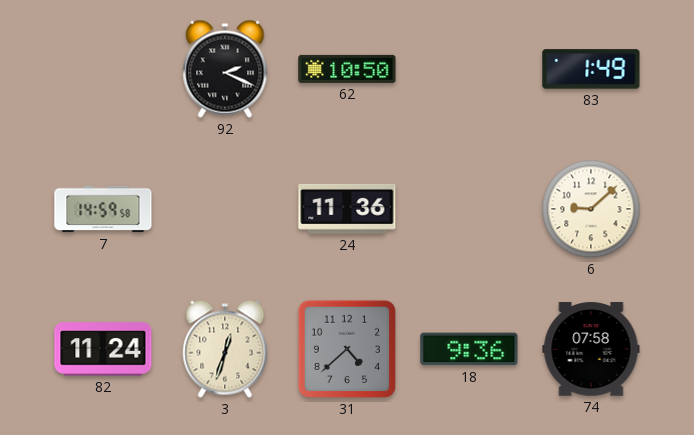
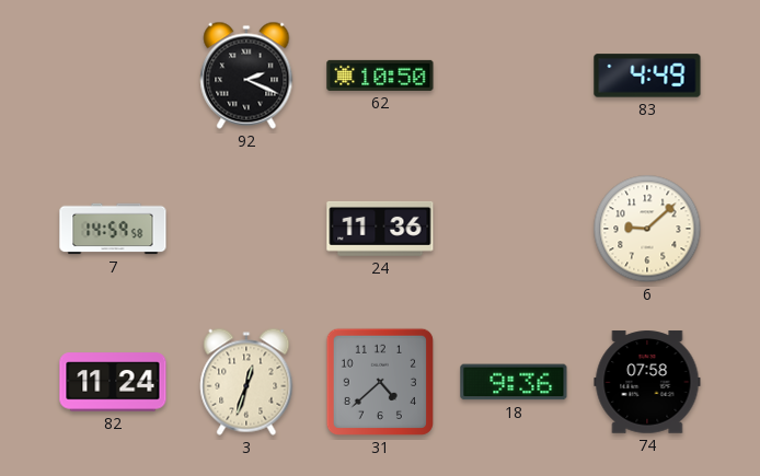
83: 1:49 -> 4:49 (647, 76)
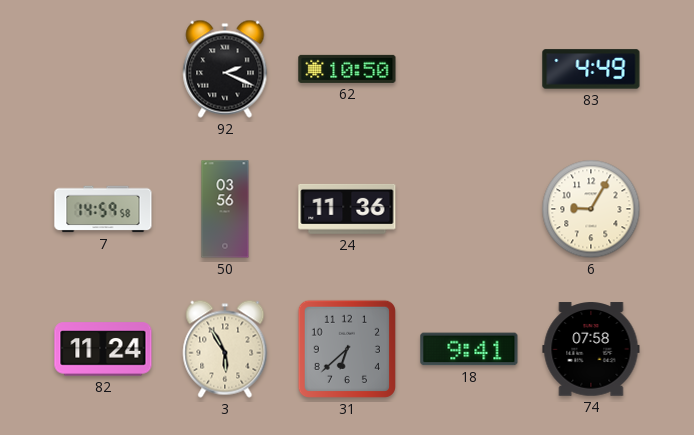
50: none -> 03:56 (225, 209)
6: 9:08 -> 9:05 (591, 209)
3: 12:33 -> 5:55 (225, 349)
31: 4:38 -> 6:38 (347, 349)
18: 9:36 -> 9:41 (469, 349)
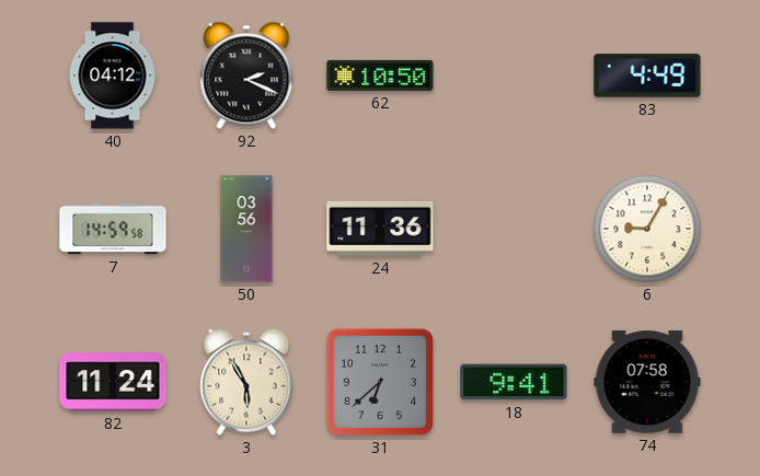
40: none -> 04:12 (113, 76)
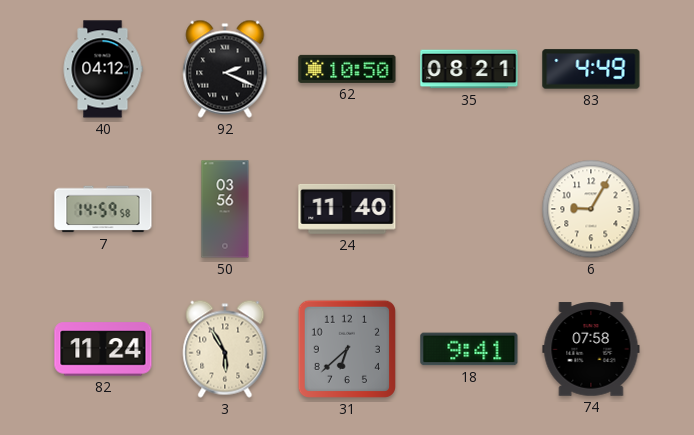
35: none -> 08:21 (469, 69)
24: 11:36 -> 11:40 (347, 209)
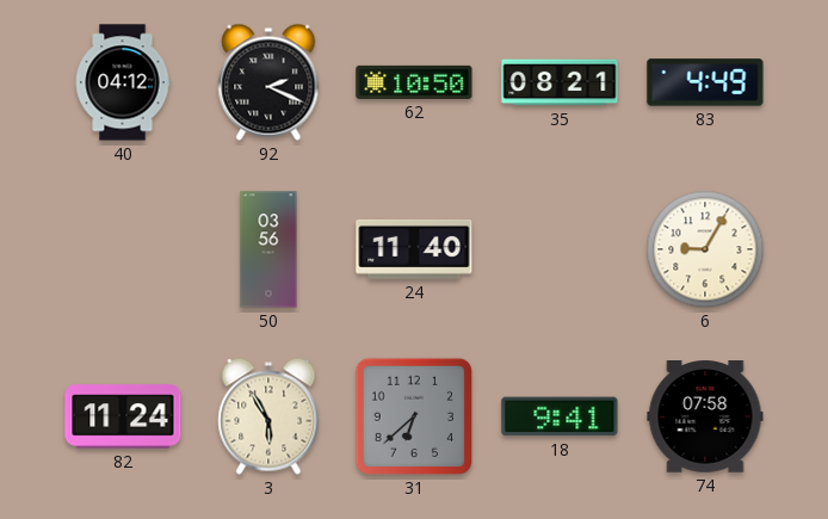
7: 14:59 -> none (103, 209)
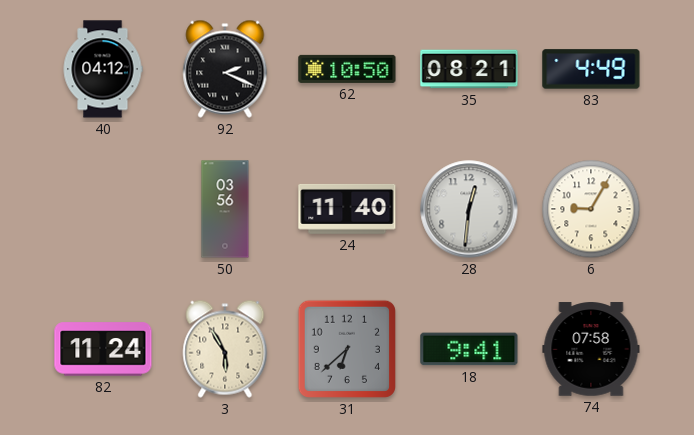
28: none -> 12:31 (469, 209)
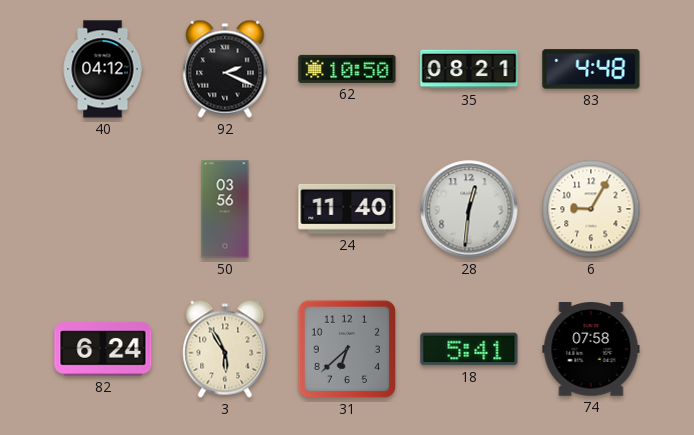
83: 4:49 -> 4:48 (591, 69)
82: 11:24 -> 6:24 (103, 349)
18: 9:41 -> 5:41 (469, 349)
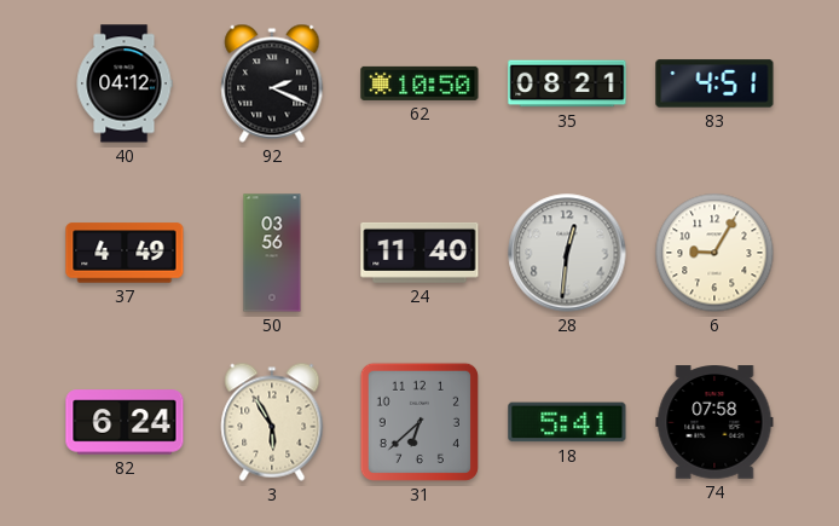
83: 4:48 -> 4:51 (714, 83)
37: none -> 4:49 (125, 253)
